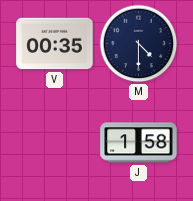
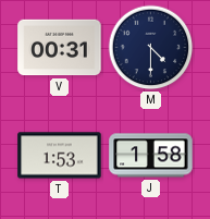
V: 00:35 -> 00:31 (60, 48)
T: none -> 1:53 (60, 156)
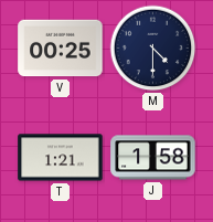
V: 00:31 -> 00:25 (61, 49)
T: 1:53 -> 1:21 (61, 158)
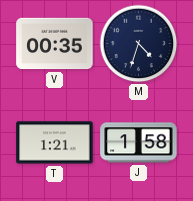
V: 00:25 -> 00:35 (55, 44)
M: 4:30 -> 4:33 (139, 44)
